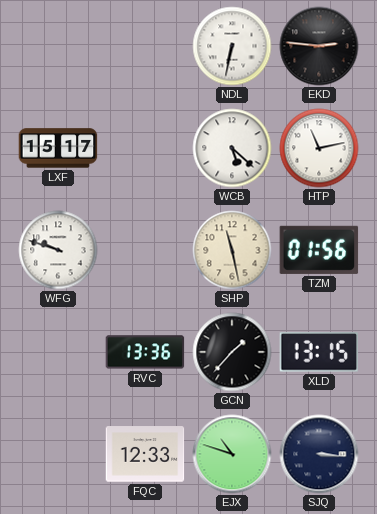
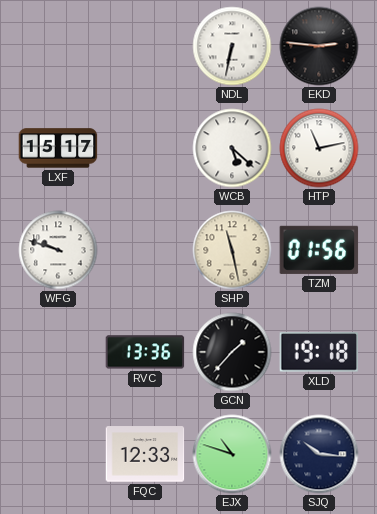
XLD: 13:15 -> 19:18 (319, 352)
SJQ: 3:16 -> 10:16 (319, 454)
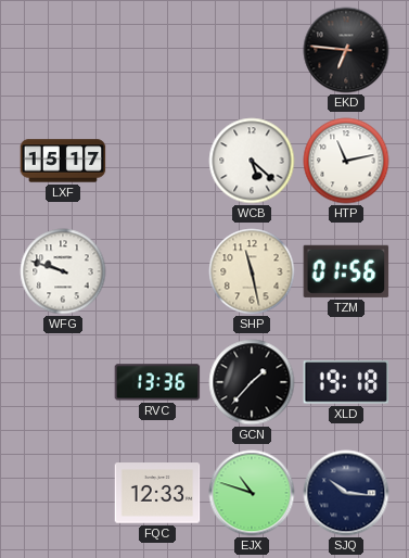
NDL: 6:32 -> none (232, 46)
EKD: 2:46 -> 6:46 (346, 50)
